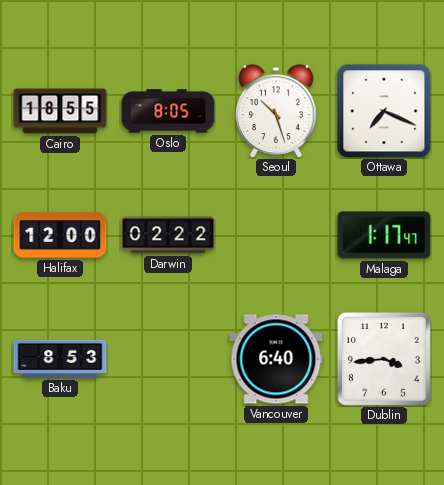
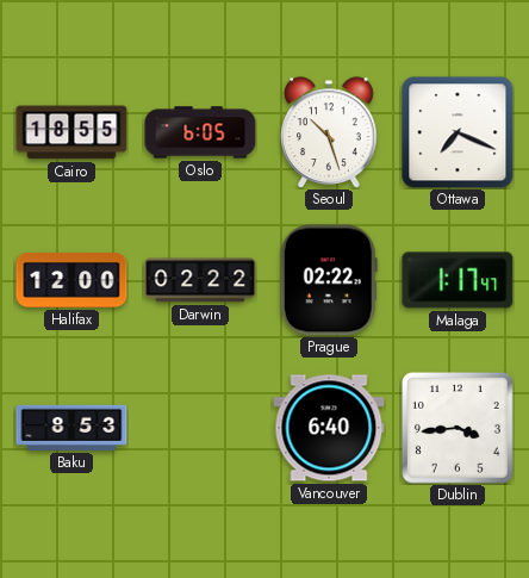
Oslo: 8:05 -> 6:05 (200, 132)
Prague: none -> 02:22 (329, 280)
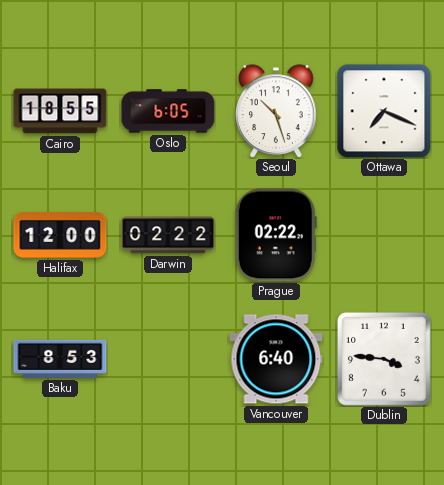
Malaga: 1:17 -> none (458, 280)
Dublin: 3:44 -> 3:46 (384, 359)
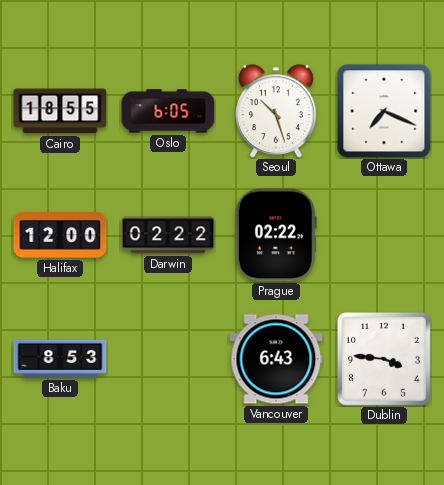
Vancouver: 6:40 -> 6:43 (276, 359)
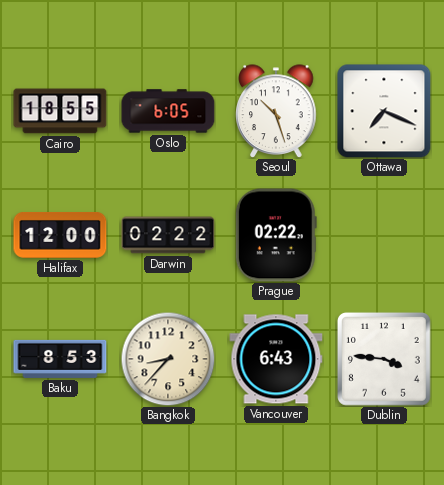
Bangkok: none -> 8:37 (168, 359)
